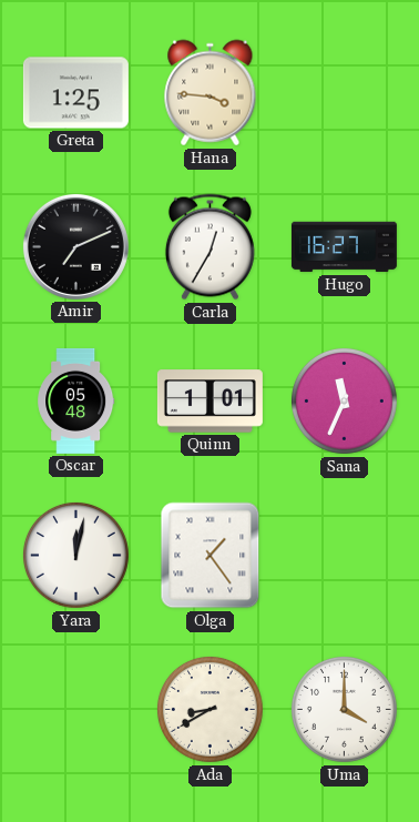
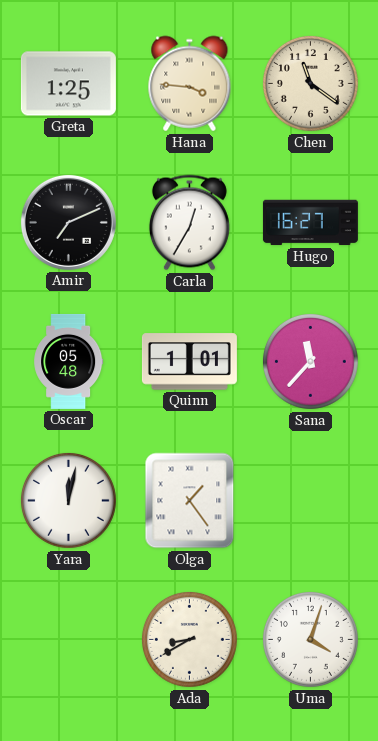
Chen: none -> 11:21 (310, 83)
Sana: 11:34 -> 11:37 (310, 361)
Uma: 4:00 -> 4:03 (310, 639)
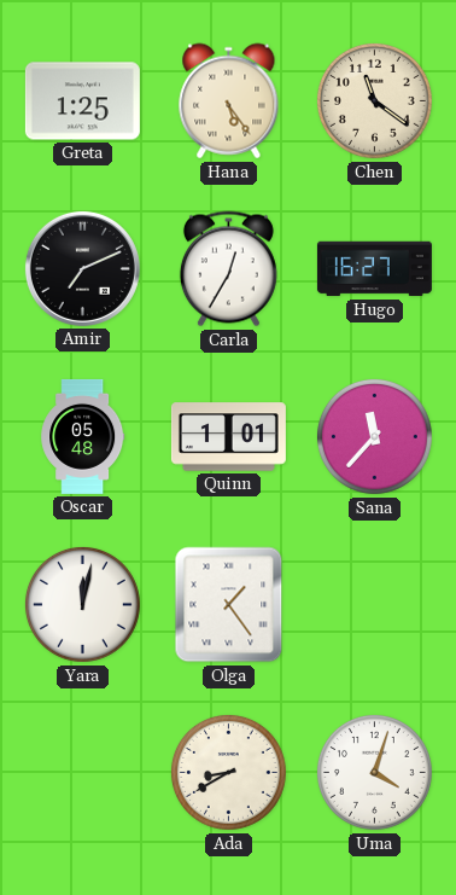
Hana: 3:46 -> 5:24 (229, 101)
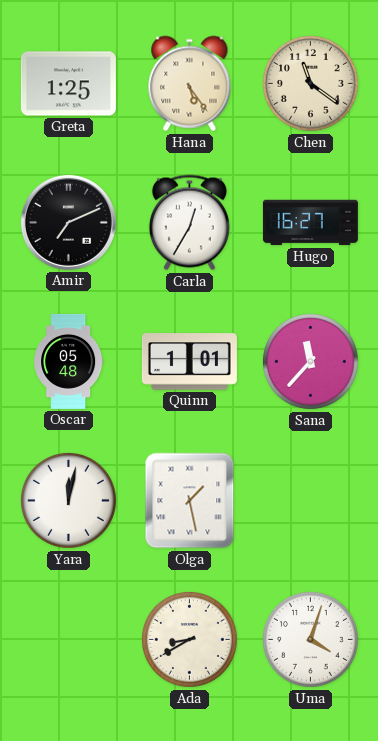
Olga: 1:24 -> 1:28 (190, 501)
